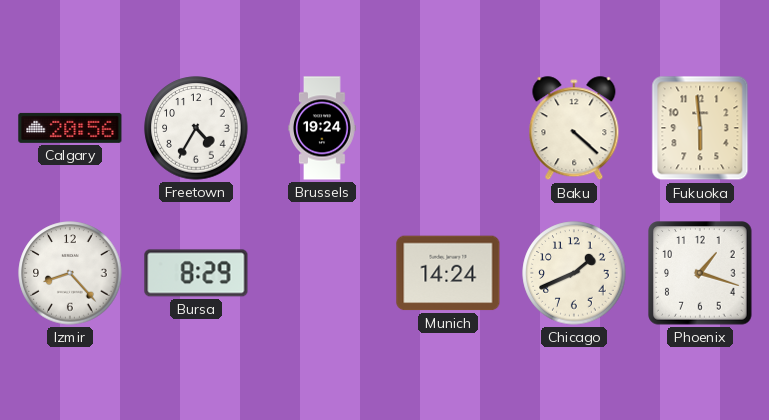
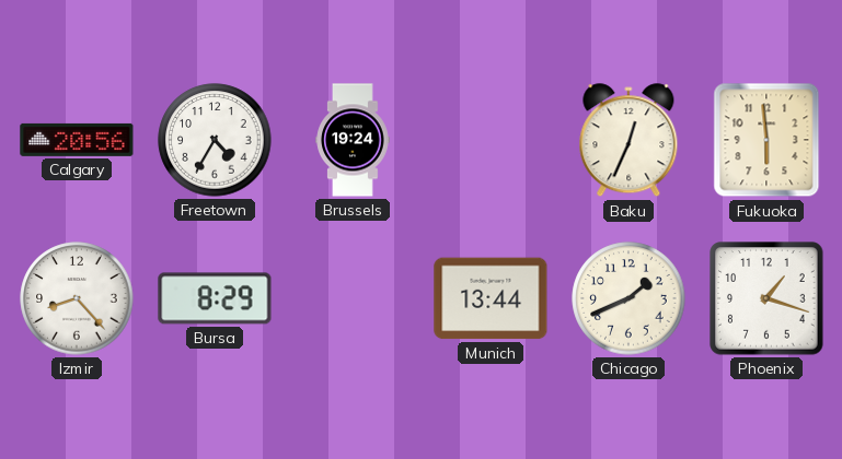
Baku: 4:22 -> 12:34 (628, 141)
Munich: 14:24 -> 13:44 (491, 298)
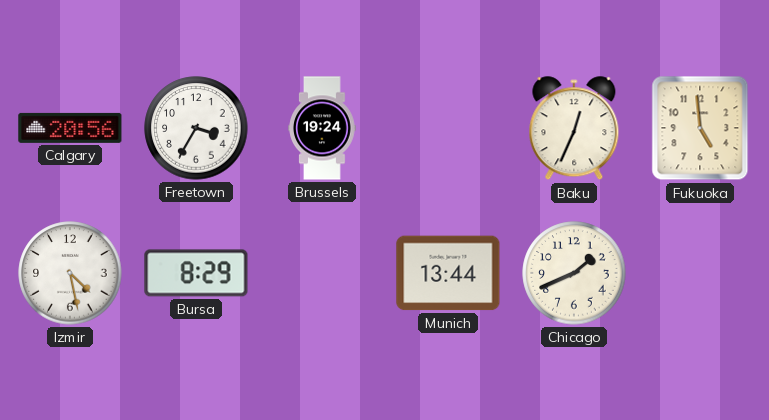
Freetown: 4:35 -> 3:35 (196, 128)
Fukuoka: 5:59 -> 4:59 (700, 128)
Izmir: 8:23 -> 4:28 (70, 273)
Phoenix: 1:18 -> none (766, 298)
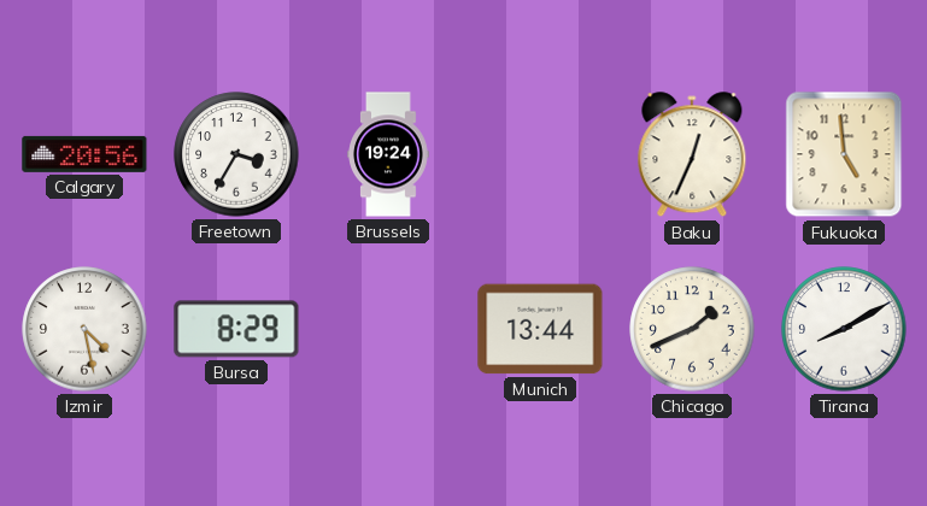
Tirana: none -> 8:10 (844, 329)
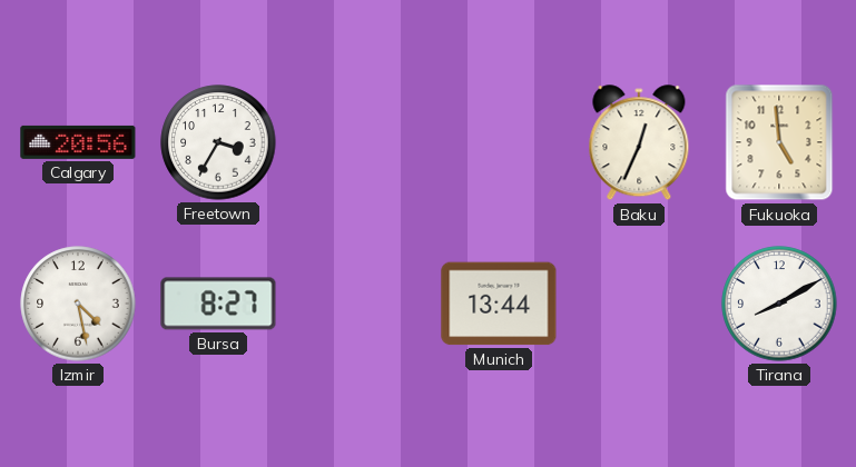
Brussels: 19:24 -> none (388, 154)
Bursa: 8:29 -> 8:27 (218, 304)
Chicago: 1:41 -> none (692, 329)
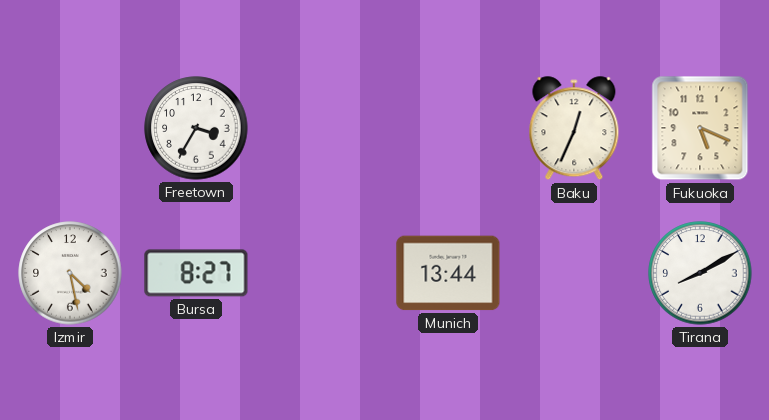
Calgary: 20:56 -> none (78, 142)
Fukuoka: 4:59 -> 5:19 (700, 128)
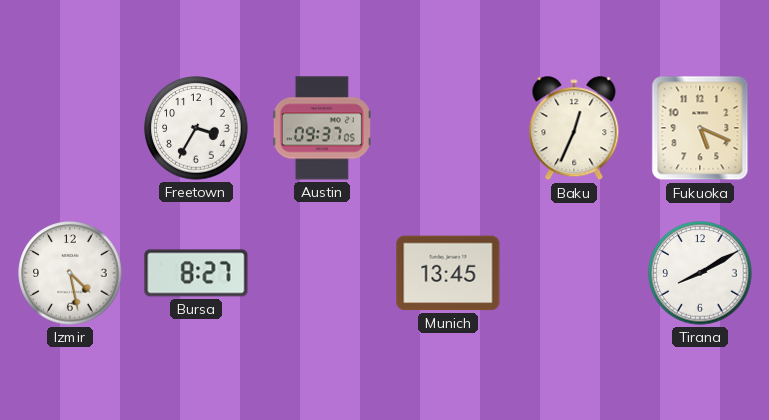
Austin: none -> 09:37 (322, 128)
Munich: 13:44 -> 13:45 (448, 273)
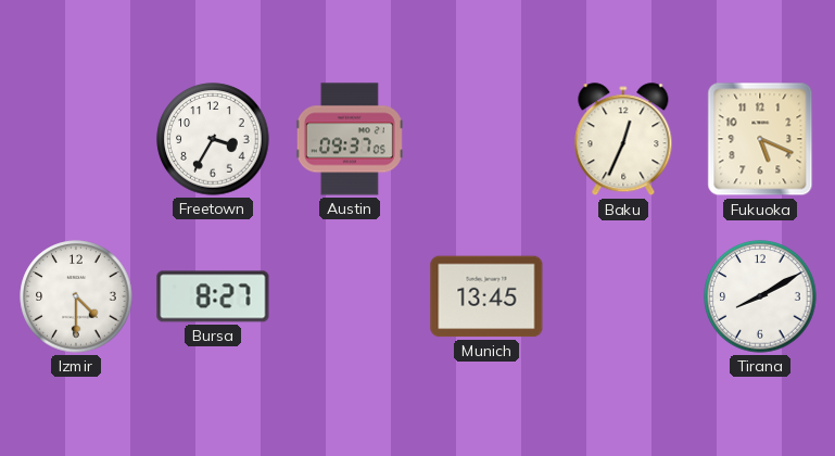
Izmir: 4:28 -> 4:30 (76, 296)
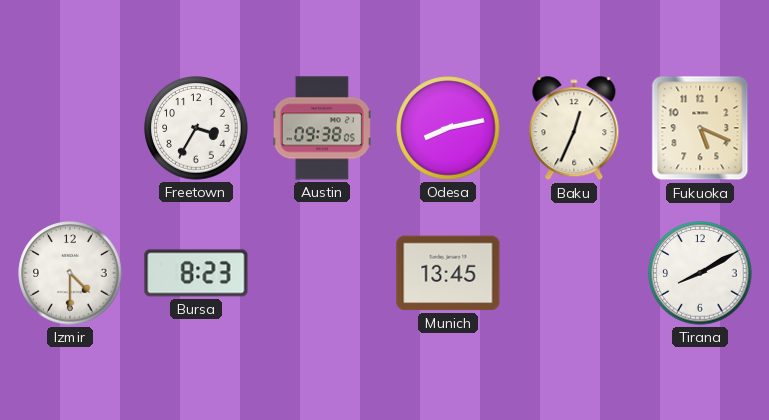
Austin: 09:37 -> 09:38 (322, 128)
Odesa: none -> 8:13 (448, 128)
Bursa: 8:27 -> 8:23 (196, 273)
